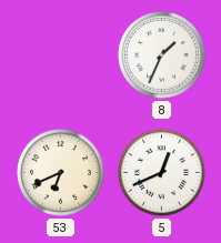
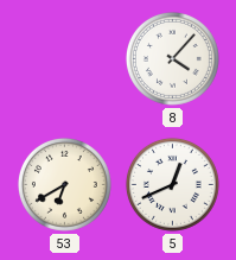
8: 1:34 -> 4:07 (172, 58)
53: 6:41 -> 6:40 (64, 184)
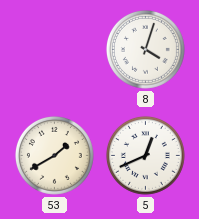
8: 4:07 -> 4:03 (145, 49)
53: 6:40 -> 1:40 (54, 155)
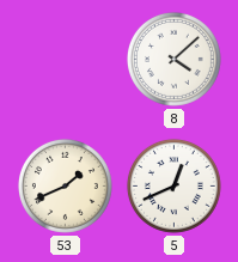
8: 4:03 -> 4:08 (173, 59)
53: 1:40 -> 1:41 (65, 185)
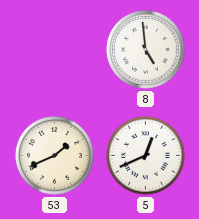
8: 4:08 -> 4:59 (145, 49)
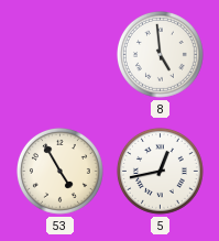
53: 1:41 -> 4:55 (59, 171)
5: 12:41 -> 12:43 (160, 171)
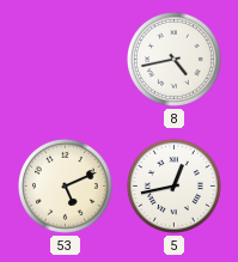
8: 4:59 -> 4:43 (173, 59)
53: 4:55 -> 5:11 (65, 185)
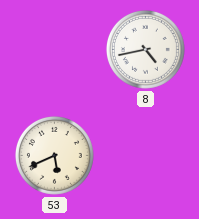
53: 5:11 -> 5:41 (54, 155)
5: 12:43 -> none (173, 185)
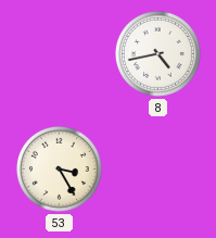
53: 5:41 -> 3:25 (59, 168)
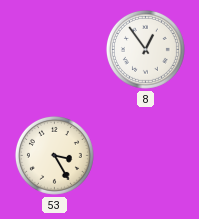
8: 4:43 -> 12:54 (145, 49)
